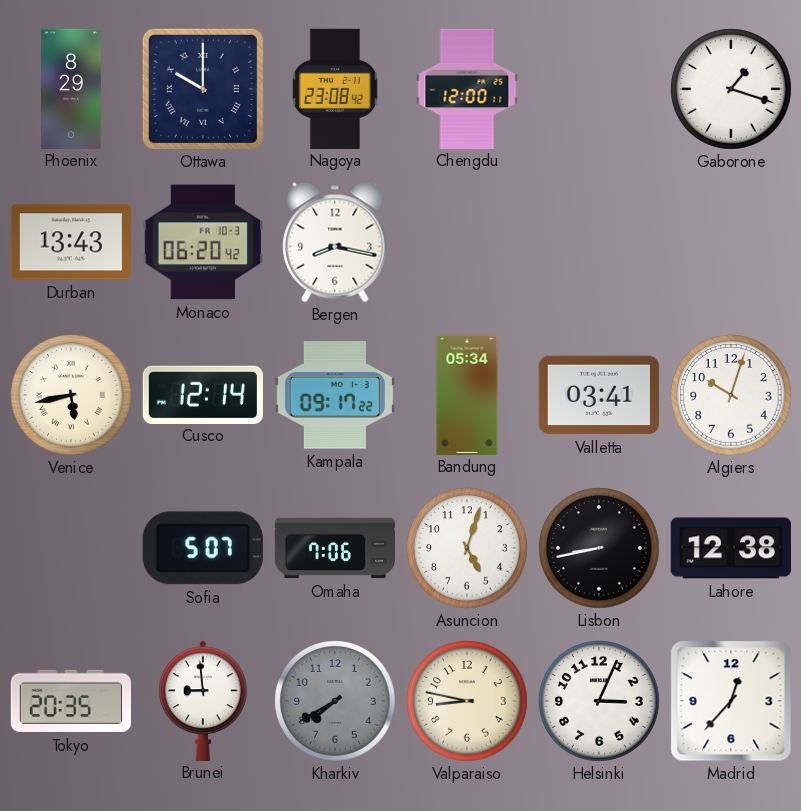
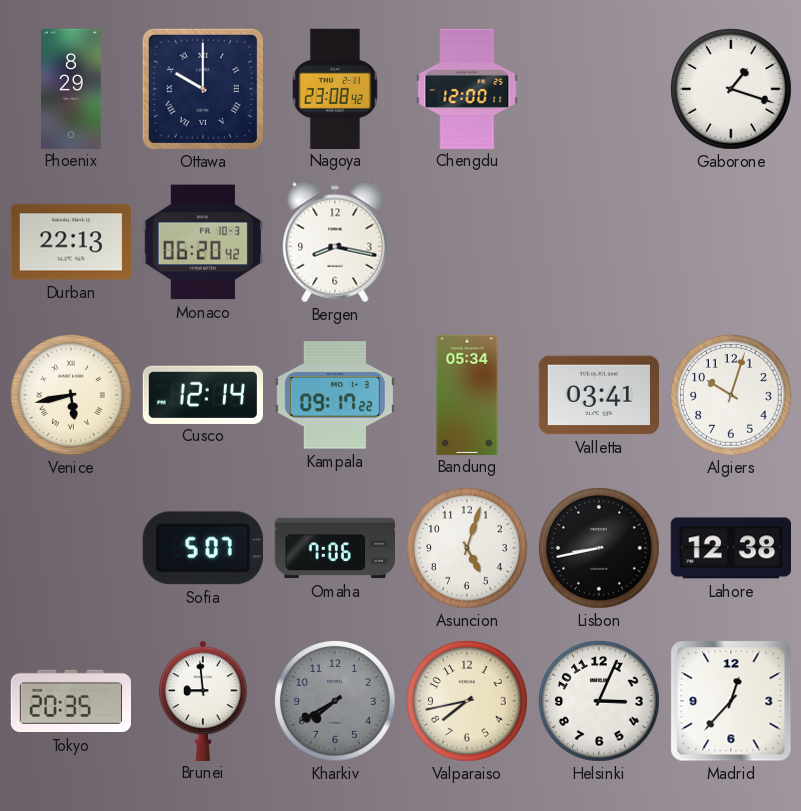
Durban: 13:43 -> 22:13 (70, 242)
Valparaiso: 8:47 -> 7:43 (468, 702)
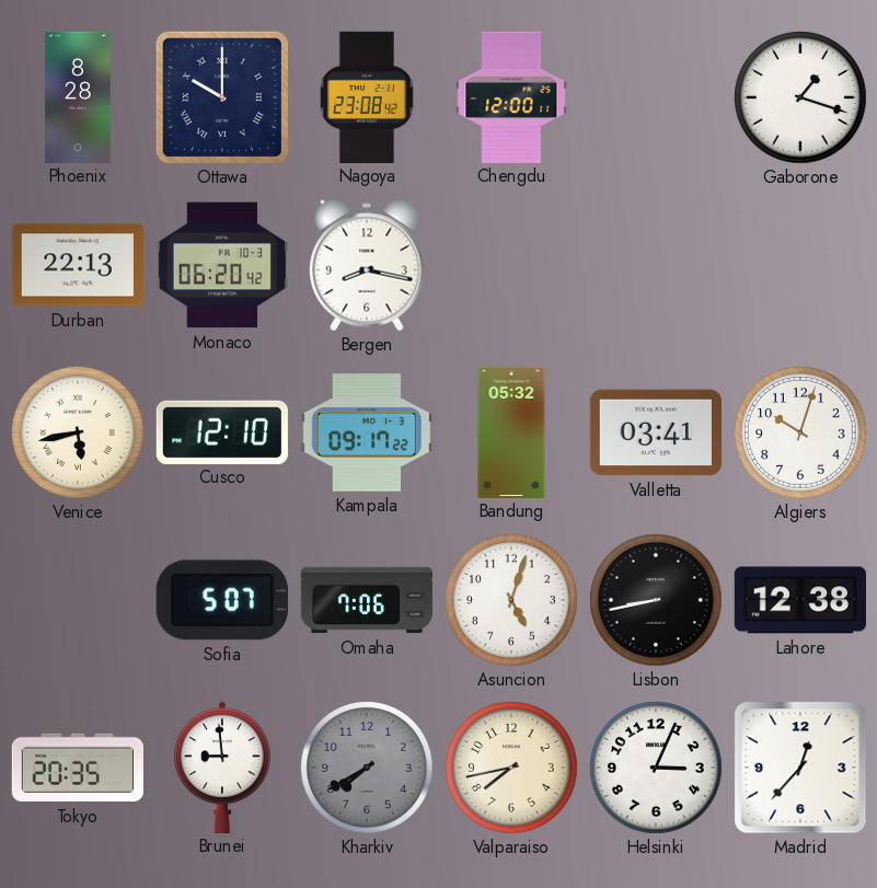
Phoenix: 8:29 -> 8:28 (79, 96)
Cusco: 12:14 -> 12:10 (222, 431)
Bandung: 05:34 -> 05:32 (511, 431)
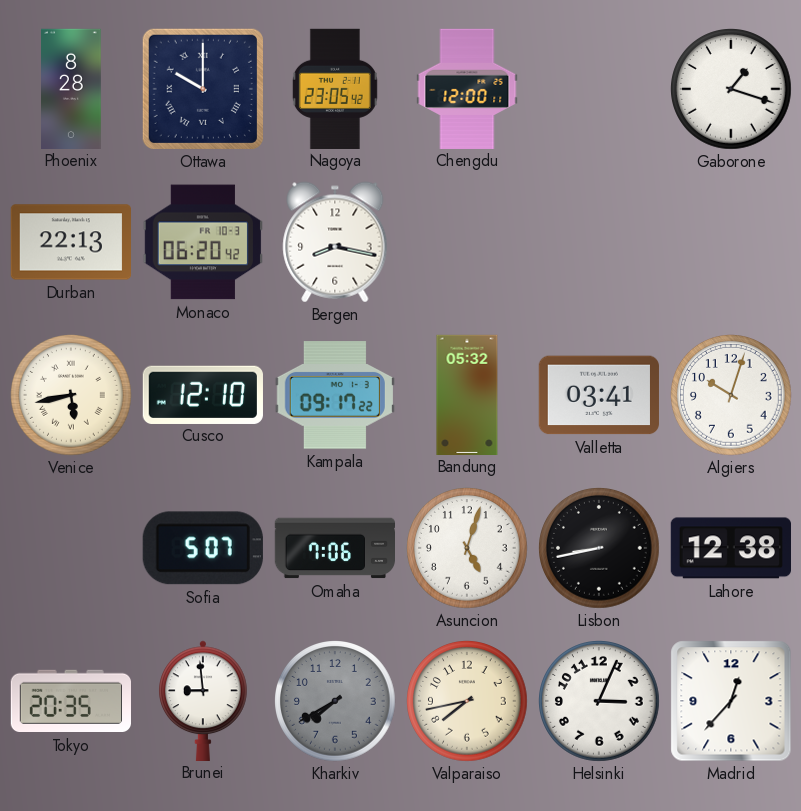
Nagoya: 23:08 -> 23:05 (335, 88)
